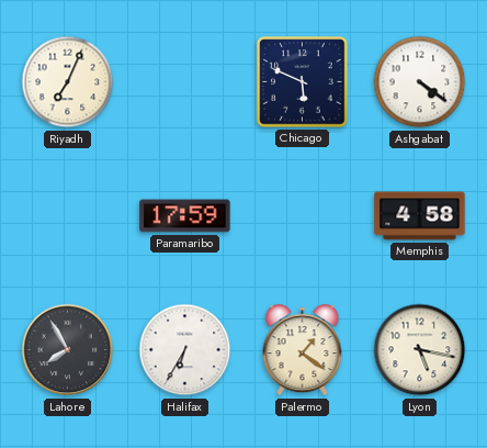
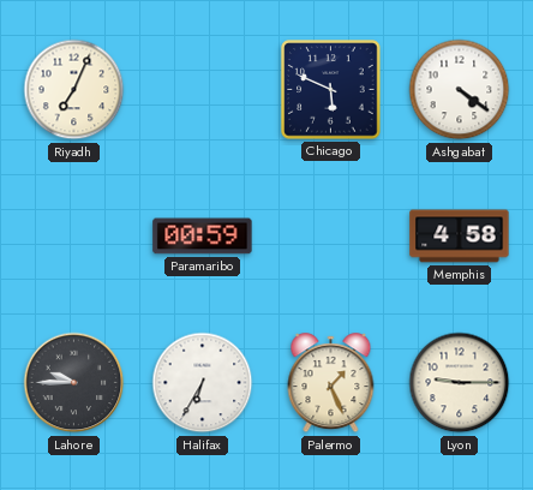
Paramaribo: 17:59 -> 00:59 (203, 237)
Lahore: 7:55 -> 9:45 (74, 383)
Palermo: 1:21 -> 1:26 (331, 383)
Lyon: 5:17 -> 9:15 (460, 383)
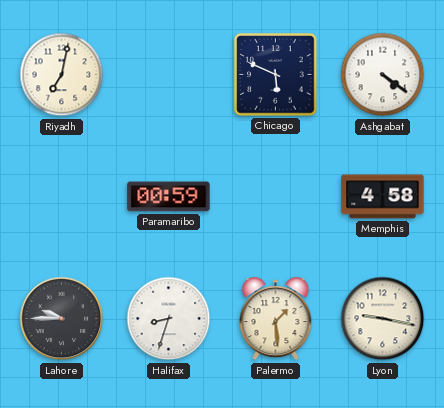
Riyadh: 7:04 -> 7:02 (62, 75)
Halifax: 6:35 -> 8:33 (169, 319)
Palermo: 1:26 -> 1:29 (276, 319)
Lyon: 9:15 -> 9:17 (383, 319)
